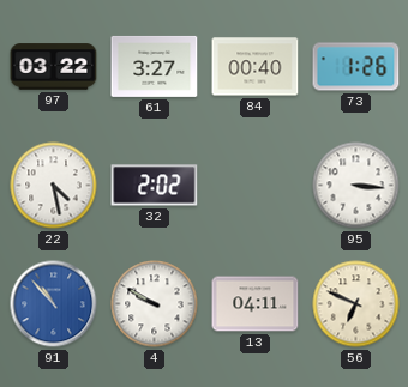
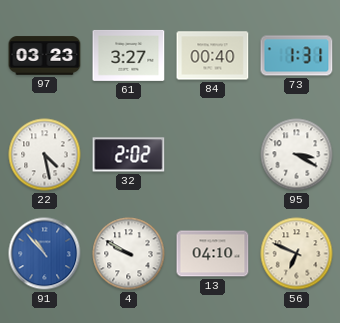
97: 03:22 -> 03:23 (45, 56)
73: 1:26 -> 1:31 (297, 56)
95: 3:16 -> 3:20 (297, 155)
13: 04:11 -> 04:10 (213, 254)
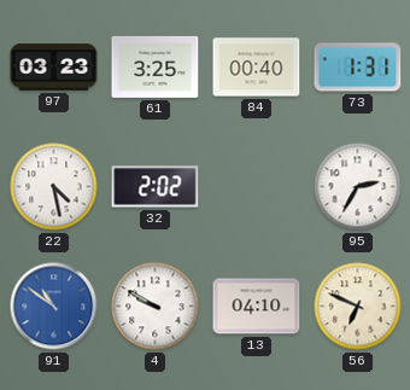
61: 3:27 -> 3:25 (156, 66)
95: 3:20 -> 2:35 (358, 187)
91: 10:53 -> 10:51 (54, 307)
